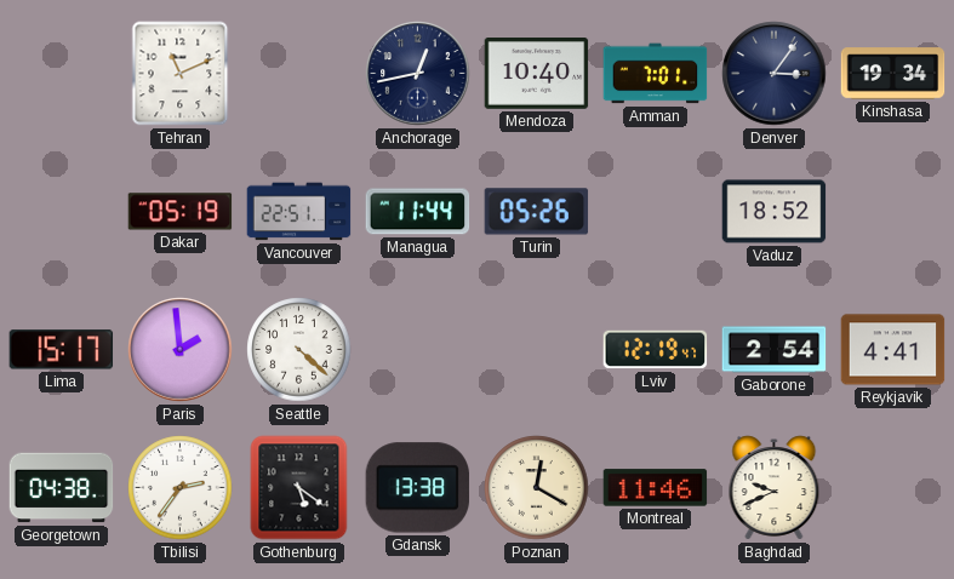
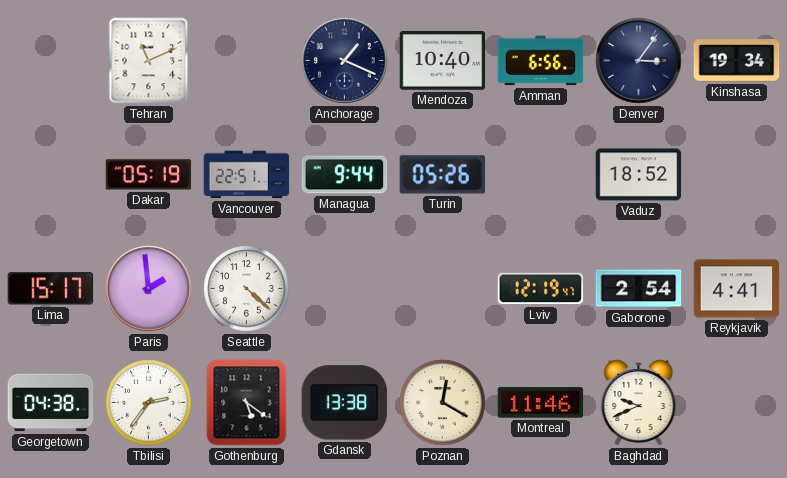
Anchorage: 12:43 -> 1:19 (345, 61)
Amman: 7:01 -> 6:56 (541, 61)
Managua: 11:44 -> 9:44 (345, 175)
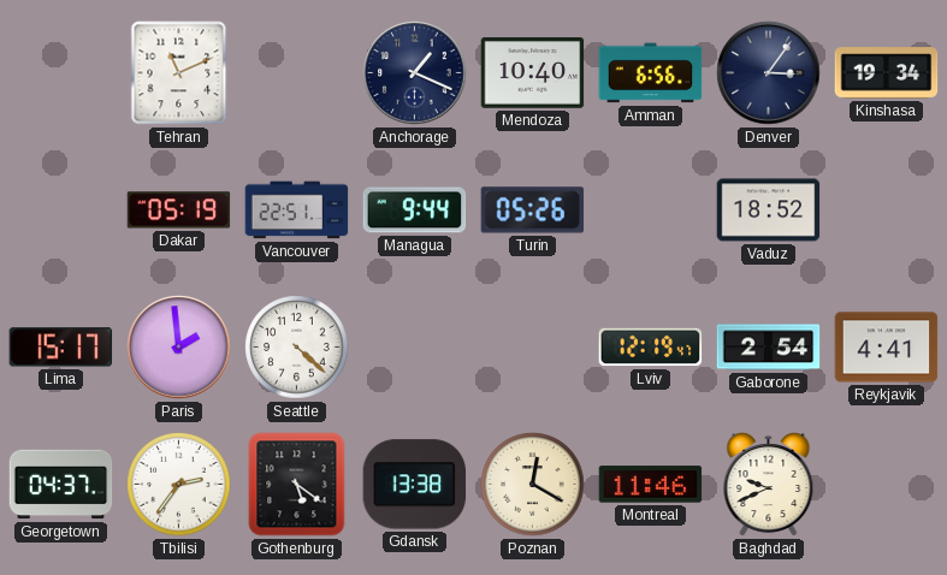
Georgetown: 04:38 -> 04:37 (61, 485)
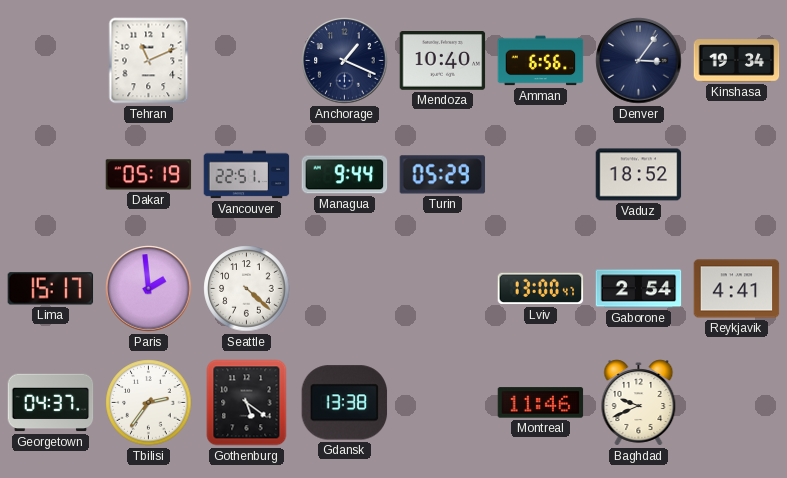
Turin: 05:26 -> 05:29 (443, 175)
Lviv: 12:19 -> 13:00 (541, 289)
Poznan: 12:20 -> none (533, 485)
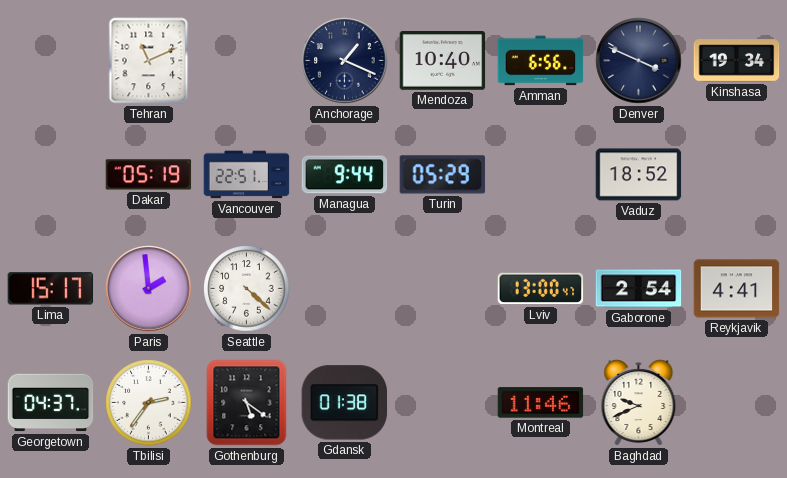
Denver: 3:06 -> 3:49 (639, 61)
Gdansk: 13:38 -> 01:38 (345, 403)
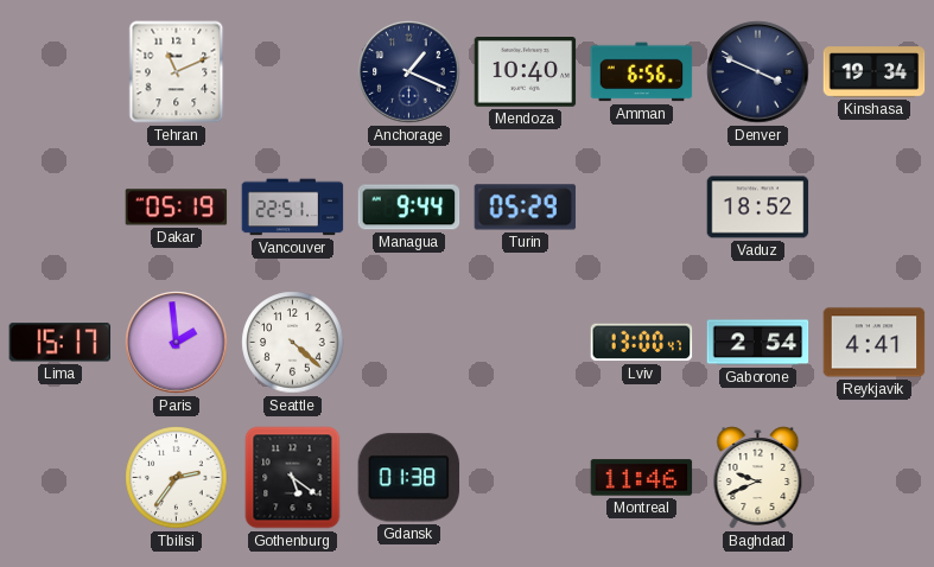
Georgetown: 04:37 -> none (51, 403)
